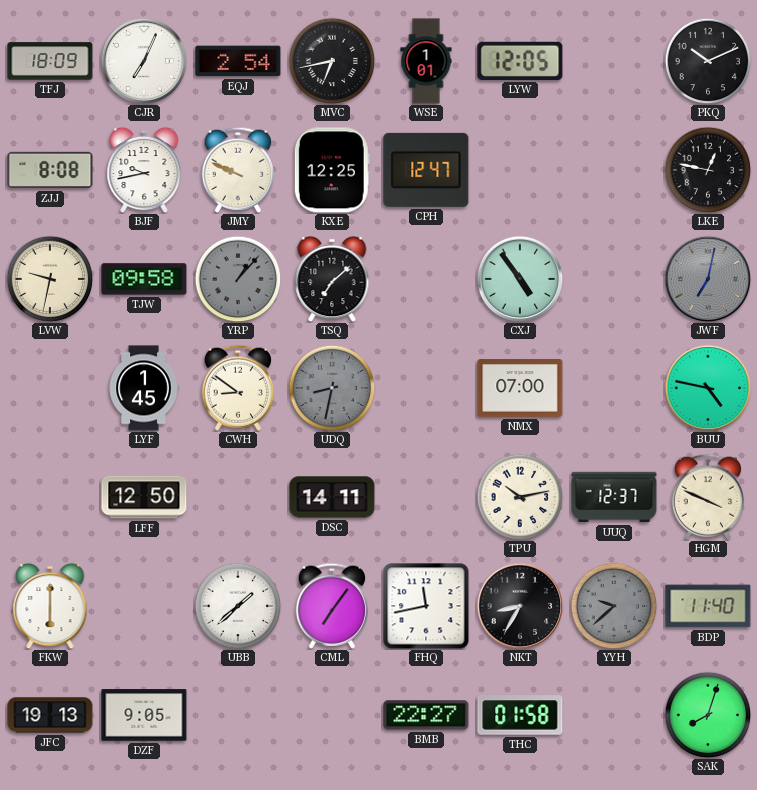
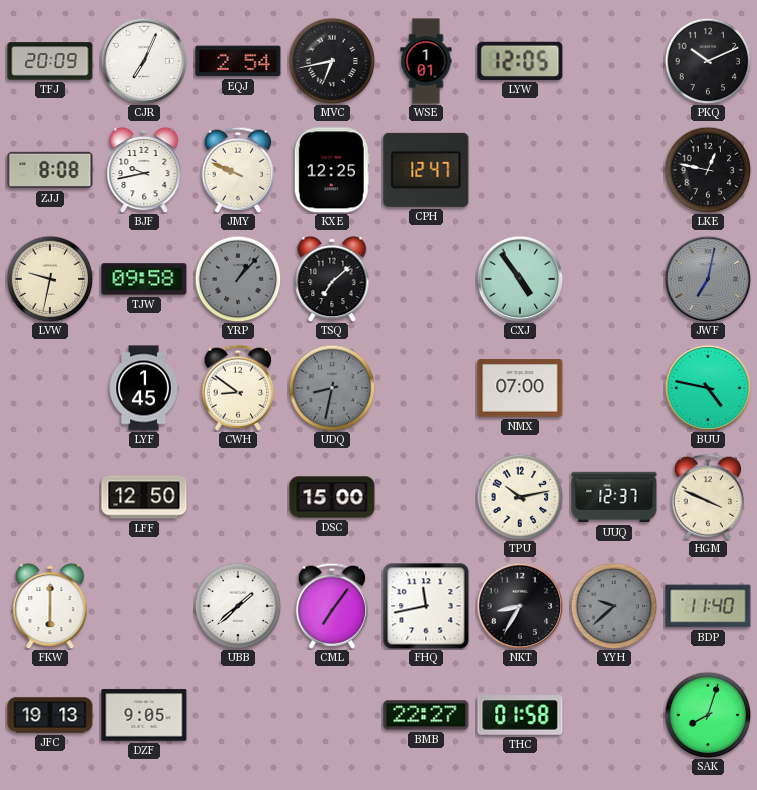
TFJ: 18:09 -> 20:09 (50, 61)
DSC: 14:11 -> 15:00 (332, 497)
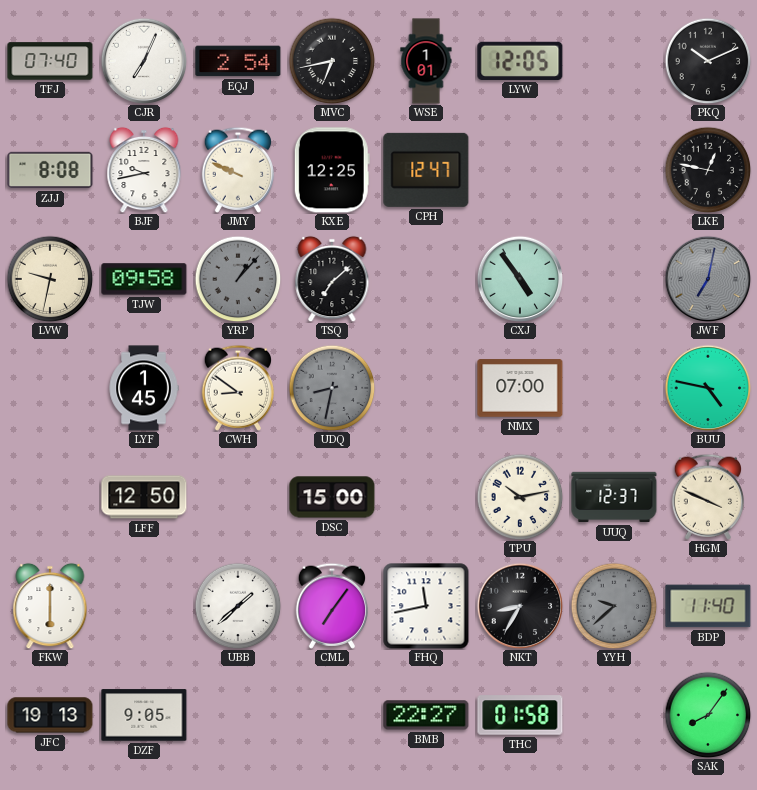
TFJ: 20:09 -> 07:40 (50, 61)
SAK: 8:03 -> 8:06 (708, 715)
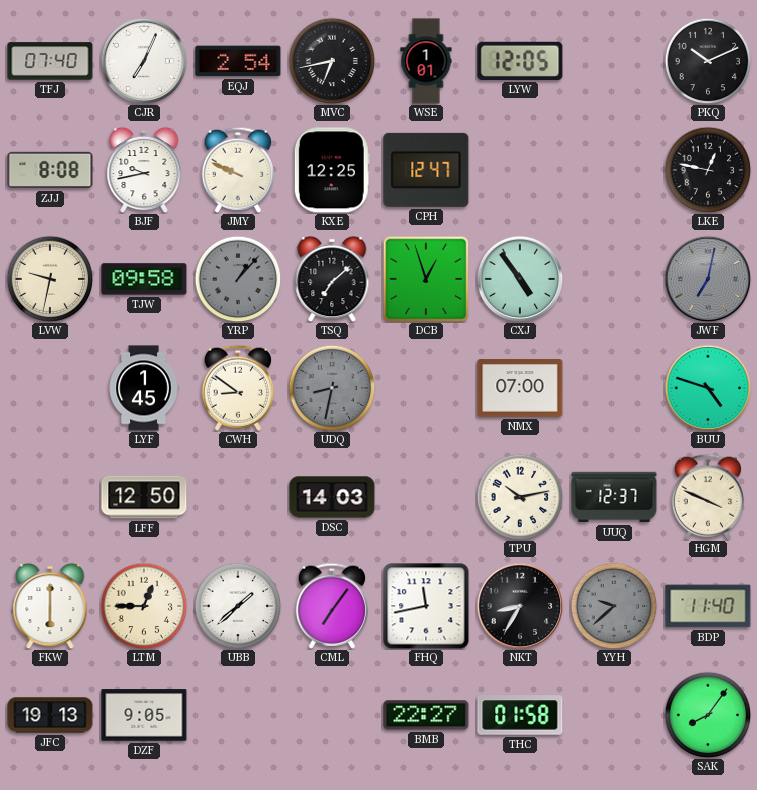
DCB: none -> 12:57 (426, 279)
BUU: 4:47 -> 4:48 (708, 388)
DSC: 15:00 -> 14:03 (332, 497)
LTM: none -> 12:45 (144, 606)
